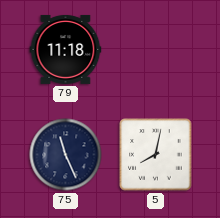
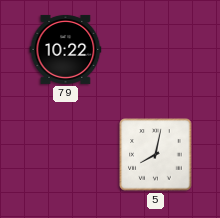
79: 11:18 -> 10:22 (66, 49)
75: 11:26 -> none (66, 155)
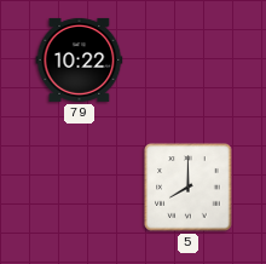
5: 8:02 -> 8:00 (189, 188)
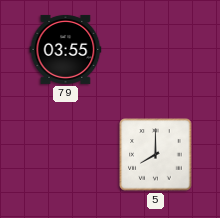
79: 10:22 -> 03:55 (66, 49)
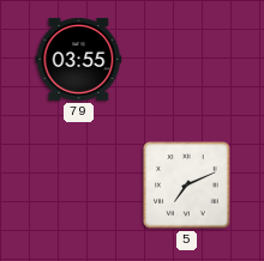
5: 8:00 -> 7:11 (187, 186)
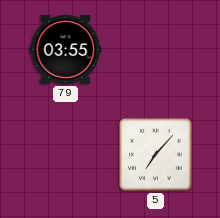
5: 7:11 -> 7:07 (156, 155)
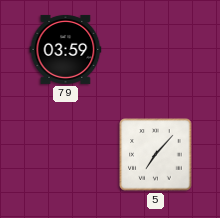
79: 03:55 -> 03:59 (66, 49)
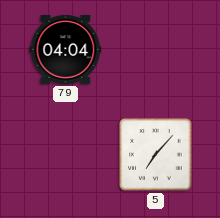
79: 03:59 -> 04:04 (66, 49)
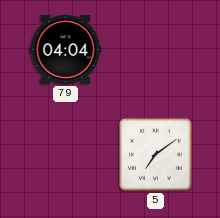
5: 7:07 -> 7:09 (156, 155)
